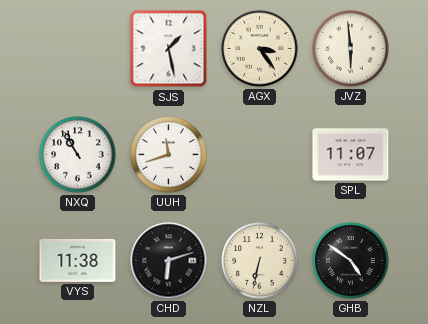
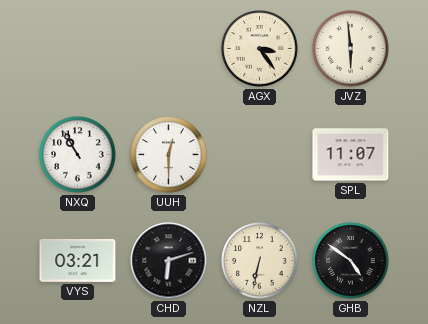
SJS: 1:28 -> none (169, 49)
UUH: 11:42 -> 12:30 (169, 155)
VYS: 11:38 -> 03:21 (78, 261)
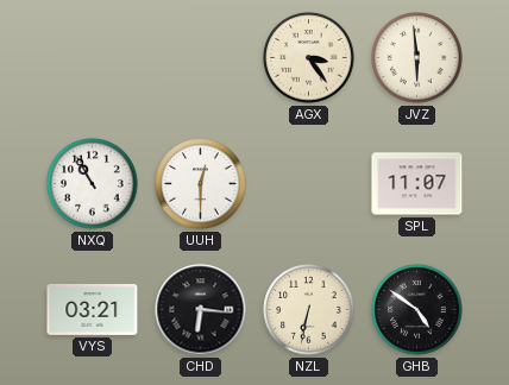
CHD: 6:12 -> 6:16 (201, 310)
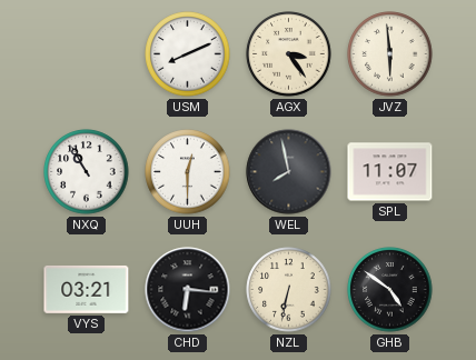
USM: none -> 8:11 (188, 54)
WEL: none -> 7:58 (289, 172)
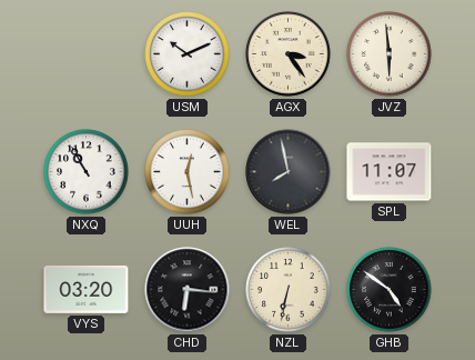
USM: 8:11 -> 10:11 (188, 54)
UUH: 12:30 -> 12:28 (188, 172)
VYS: 03:21 -> 03:20 (87, 290)
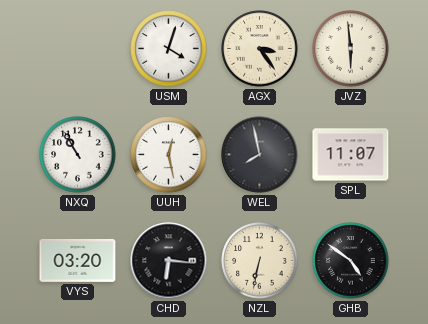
USM: 10:11 -> 4:03 (169, 49)
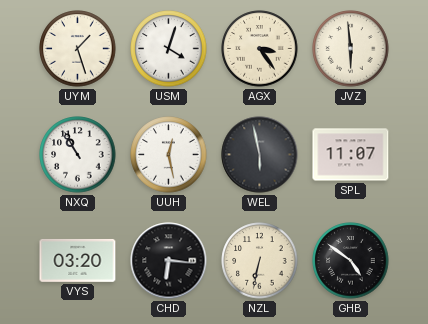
UYM: none -> 1:27 (78, 49)
WEL: 7:58 -> 5:58 (260, 155)
